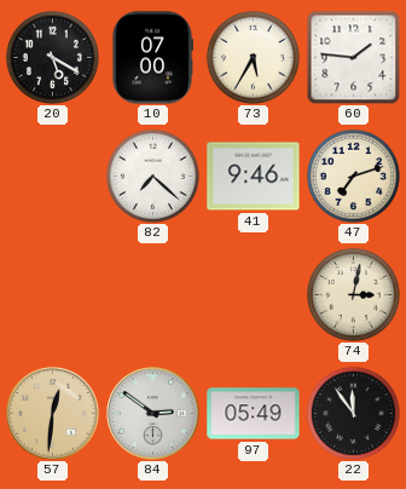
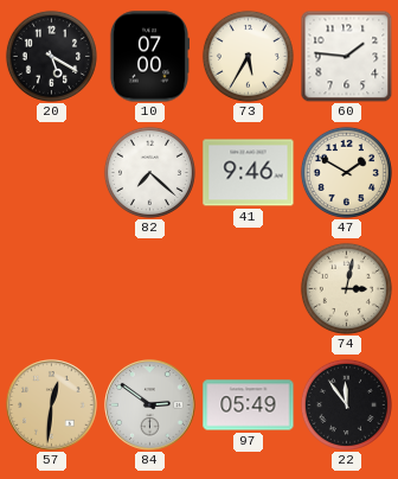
47: 7:12 -> 1:50 (346, 172)
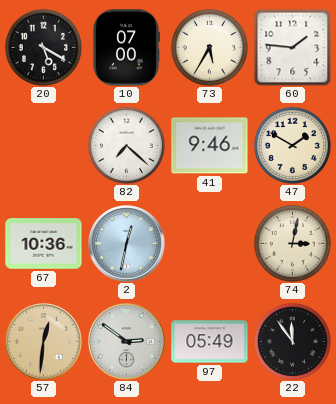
67: none -> 10:36 (44, 244)
2: none -> 12:32 (127, 244)
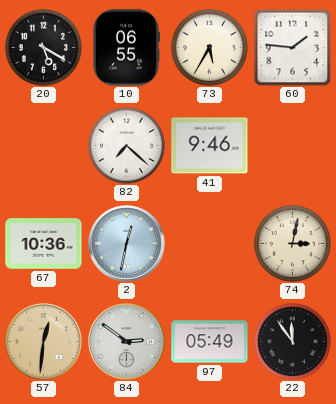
10: 07:00 -> 06:55 (125, 48)
47: 1:50 -> none (292, 145)
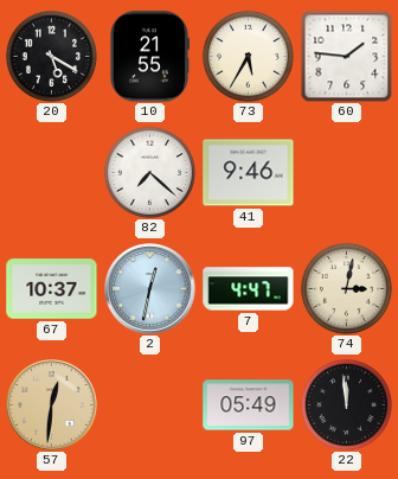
10: 06:55 -> 21:55 (148, 57)
67: 10:36 -> 10:37 (52, 289)
7: none -> 4:47 (249, 289)
84: 2:51 -> none (127, 342)
22: 11:54 -> 11:59 (346, 404)
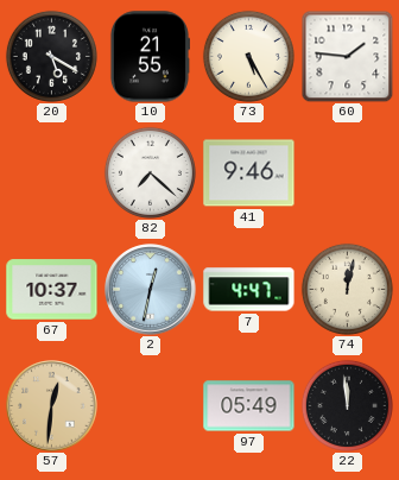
73: 5:35 -> 5:25 (248, 56)
74: 3:02 -> 12:02 (347, 289)
